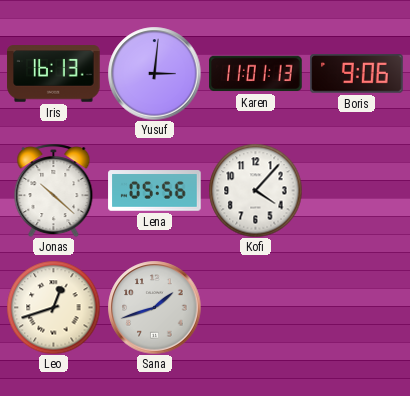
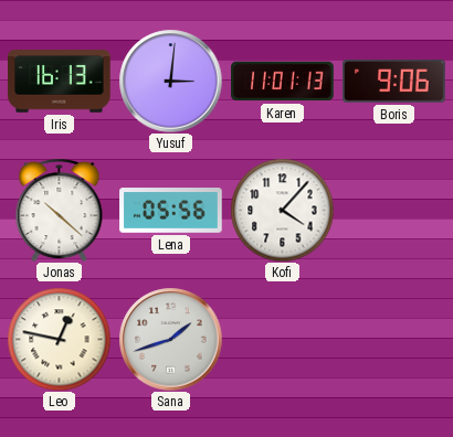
Leo: 12:42 -> 12:47 (59, 339)
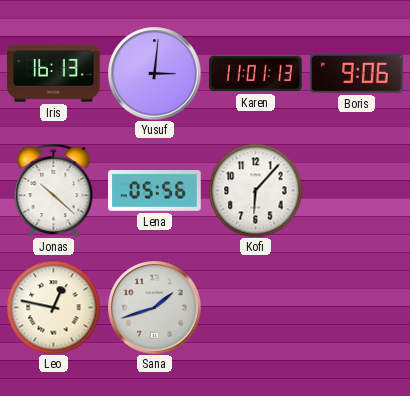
Kofi: 4:07 -> 6:07 (255, 190)
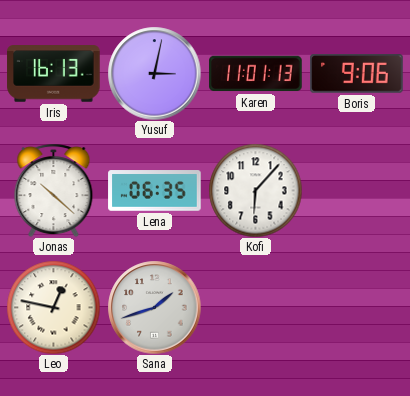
Yusuf: 3:01 -> 3:02 (154, 73)
Lena: 05:56 -> 06:35 (155, 191)
